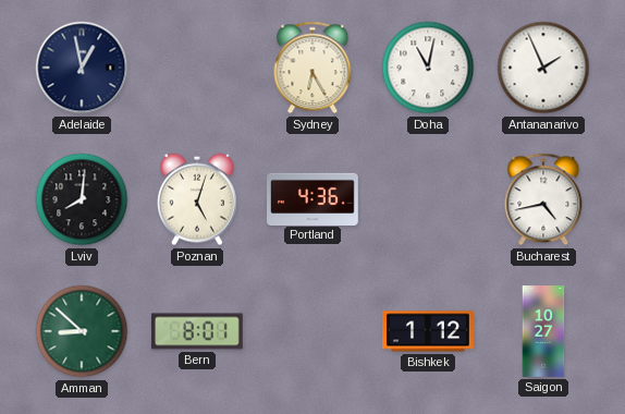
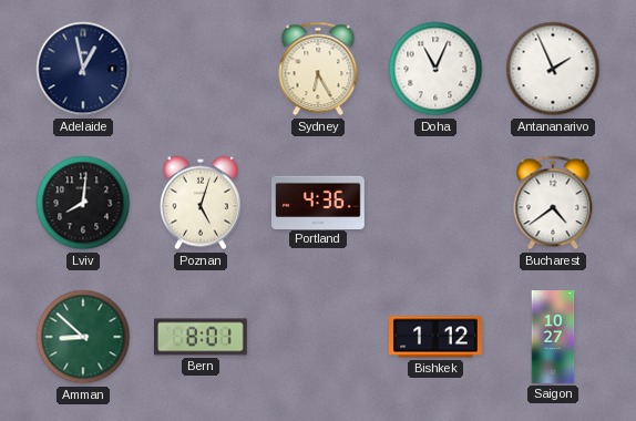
Doha: 11:02 -> 11:04 (435, 69)
Bucharest: 4:43 -> 4:39 (553, 203)
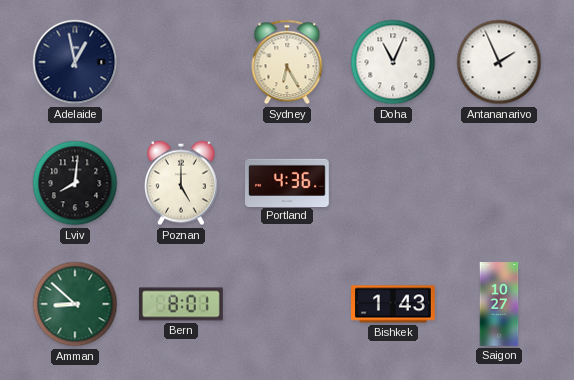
Poznan: 5:03 -> 5:00 (181, 183)
Bucharest: 4:39 -> none (553, 203)
Bishkek: 1:12 -> 1:43 (394, 304)
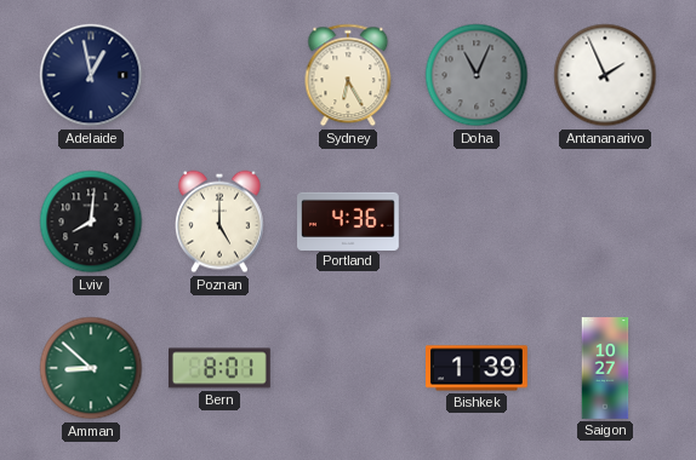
Doha dial: white -> grey (477, 75)
Bishkek: 1:43 -> 1:39 (478, 368)
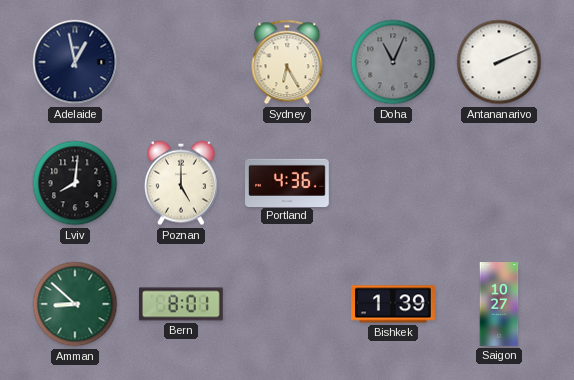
Antananarivo: 1:56 -> 2:11 (499, 62)
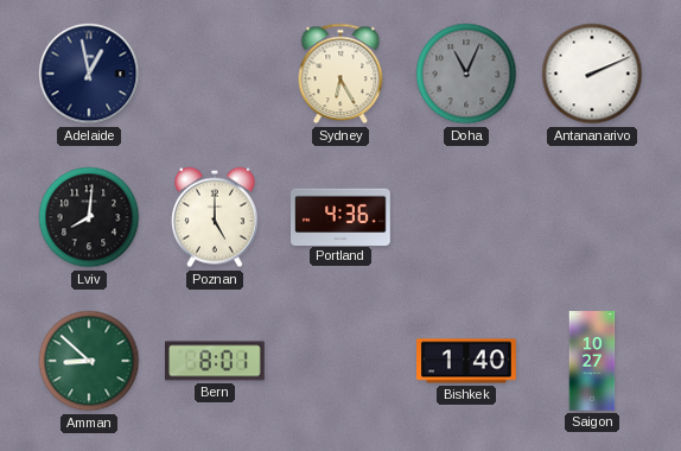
Bishkek: 1:39 -> 1:40 (467, 361)
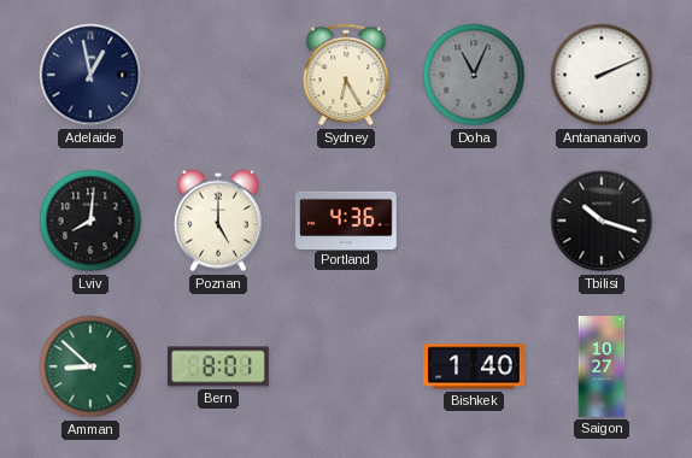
Tbilisi: none -> 10:18 (602, 221)
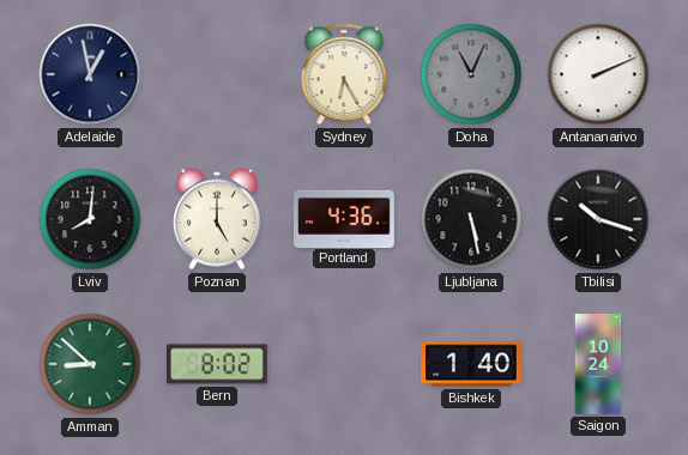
Ljubljana: none -> 5:28 (471, 219)
Bern: 8:01 -> 8:02 (218, 364)
Saigon: 10:27 -> 10:24 (598, 364)
